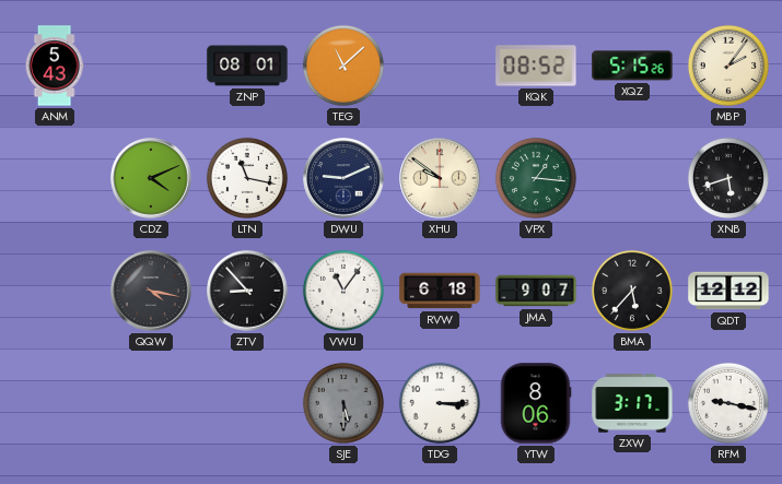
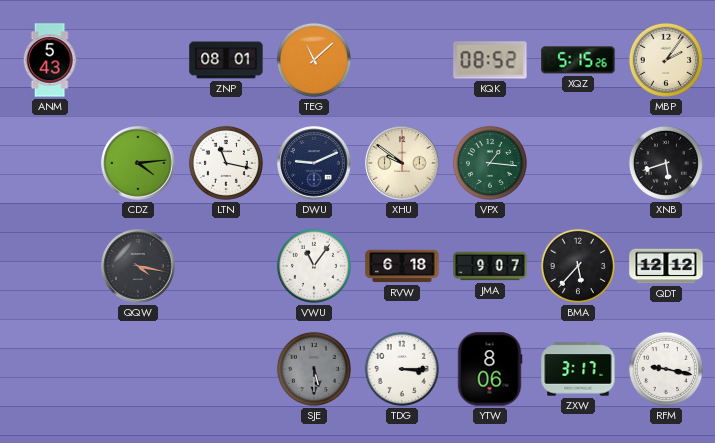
CDZ: 4:11 -> 4:14 (138, 163)
ZTV: 8:53 -> none (247, 291)
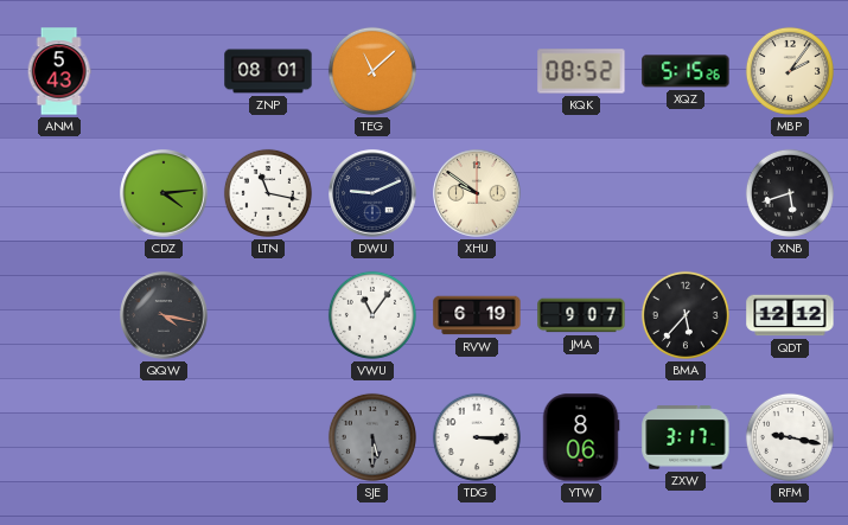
VPX: 1:16 -> none (490, 163)
RVW: 6:18 -> 6:19 (477, 315)
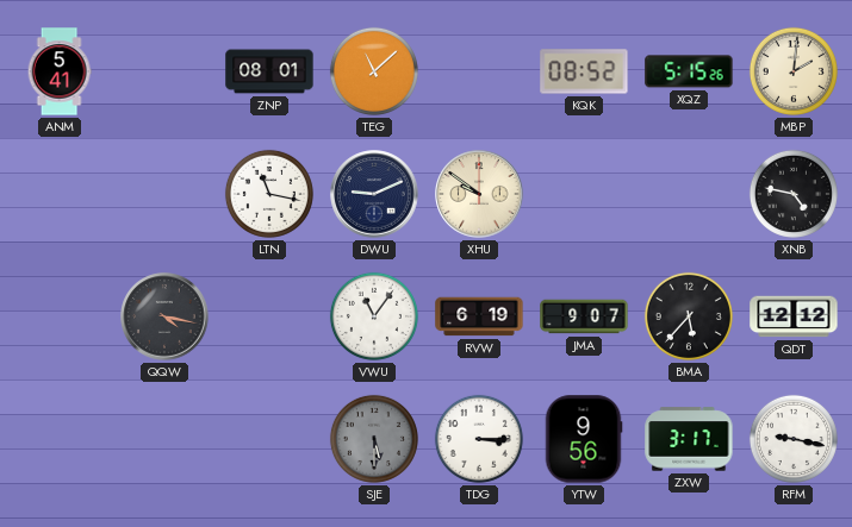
ANM: 5:43 -> 5:41 (60, 71)
MBP: 2:06 -> 2:01 (794, 71)
CDZ: 4:14 -> none (164, 193)
XNB: 5:42 -> 4:47 (794, 194)
YTW: 8:06 -> 9:56 (584, 439)
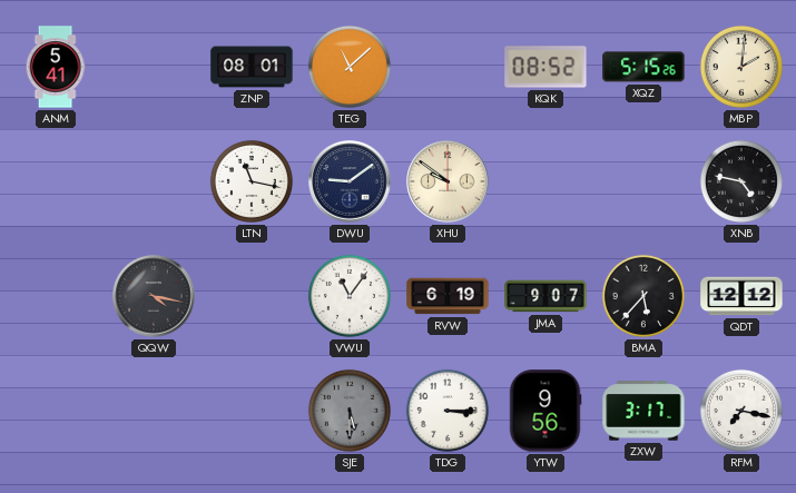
DWU: 9:11 -> 9:09 (350, 181)
RFM: 9:17 -> 7:17 (741, 411)
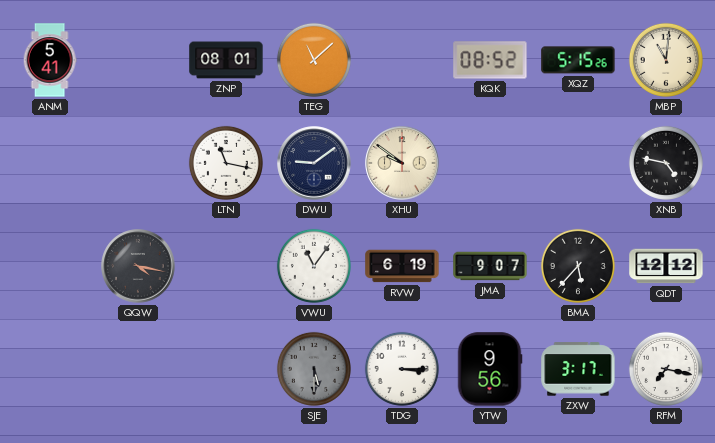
MBP: 2:01 -> 11:01 (666, 60)
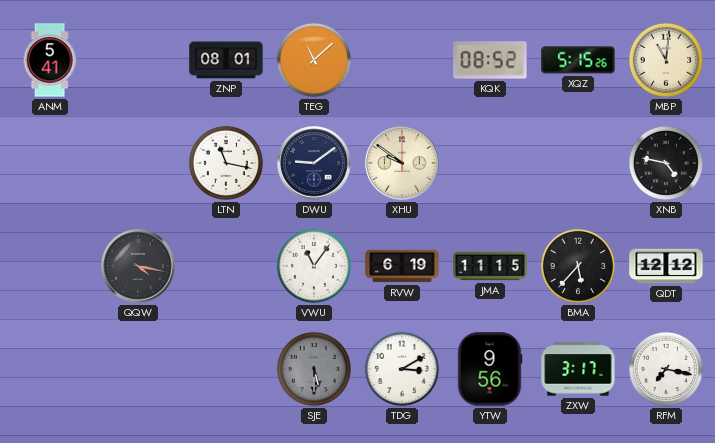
JMA: 9:07 -> 11:15 (490, 266)
TDG: 3:15 -> 3:10 (402, 369)
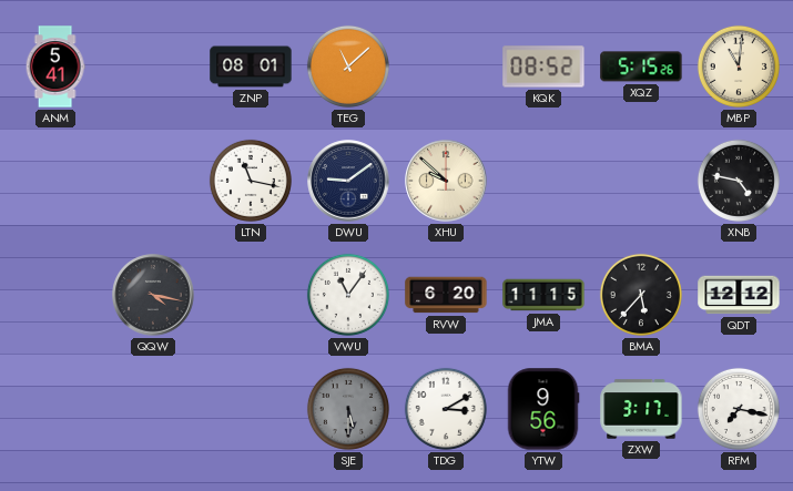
XHU: 9:51 -> 9:52 (446, 181)
RVW: 6:19 -> 6:20 (446, 295)
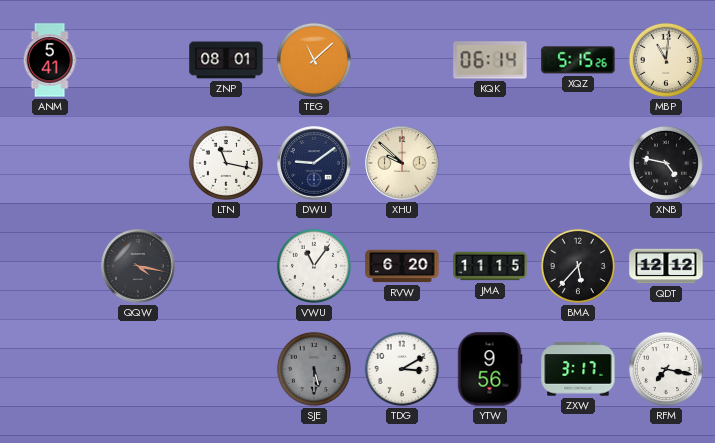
KQK: 08:52 -> 06:14 (490, 60)
